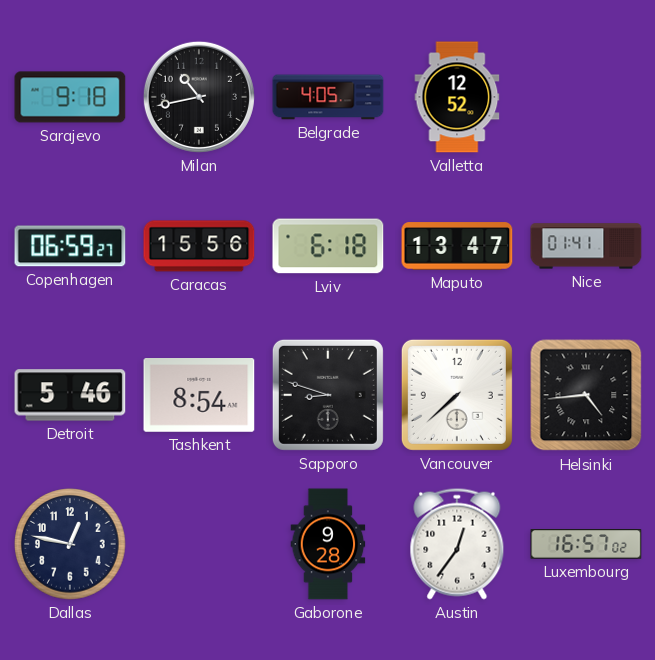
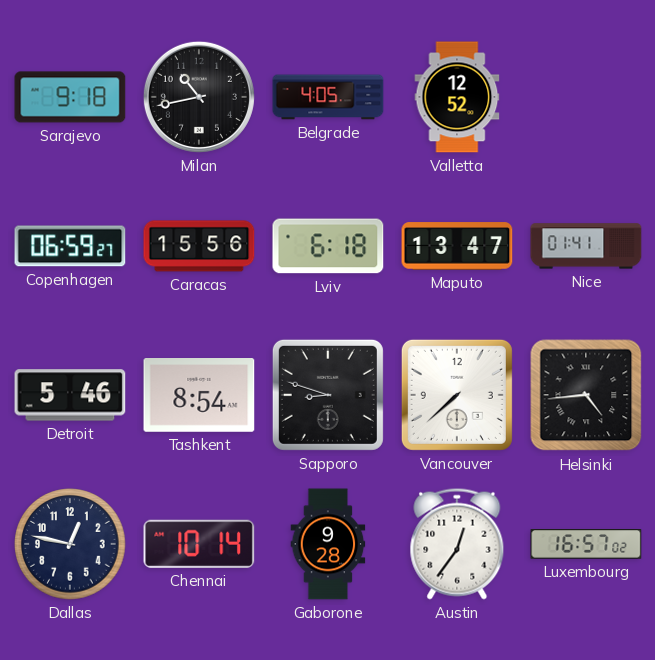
Chennai: none -> 10:14 (199, 544)
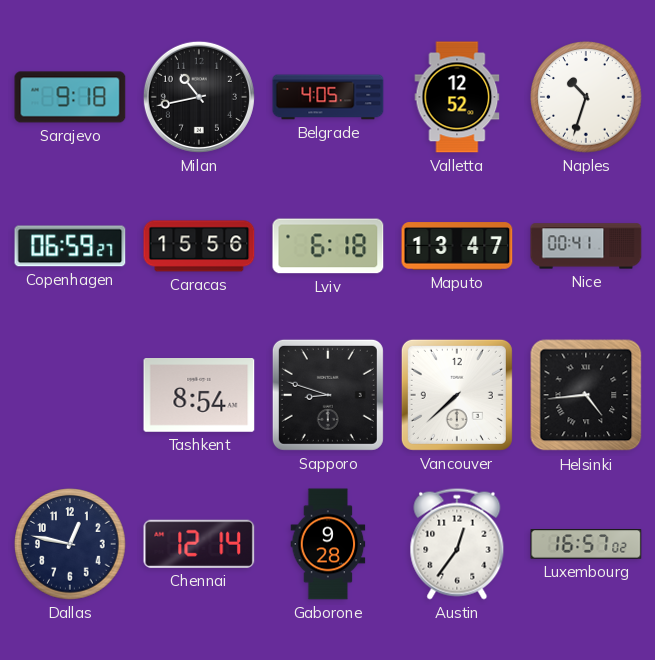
Naples: none -> 10:33 (586, 97)
Nice: 01:41 -> 00:41 (586, 246)
Detroit: 5:46 -> none (70, 395)
Chennai: 10:14 -> 12:14 (199, 544)
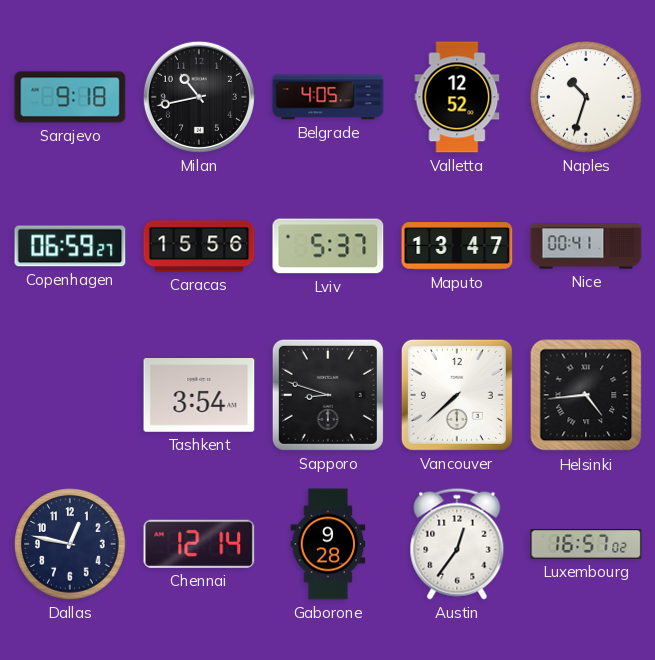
Lviv: 6:18 -> 5:37 (328, 246)
Tashkent: 8:54 -> 3:54 (199, 396)
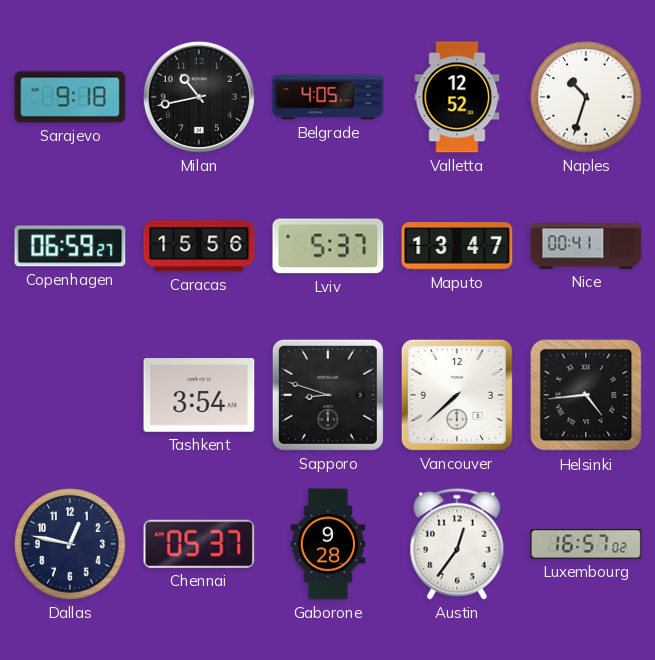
Chennai: 12:14 -> 05:37 (199, 544)
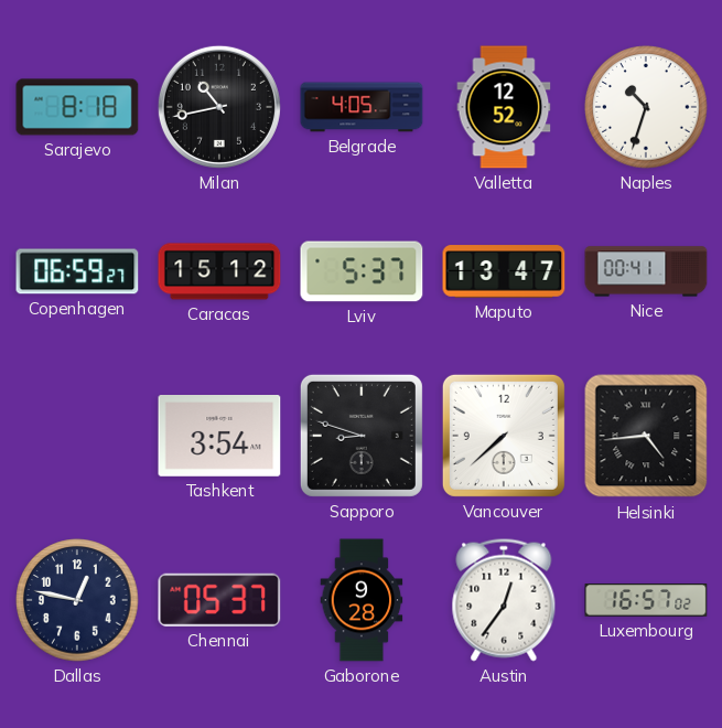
Sarajevo: 9:18 -> 8:18 (77, 107)
Caracas: 15:56 -> 15:12 (219, 271)
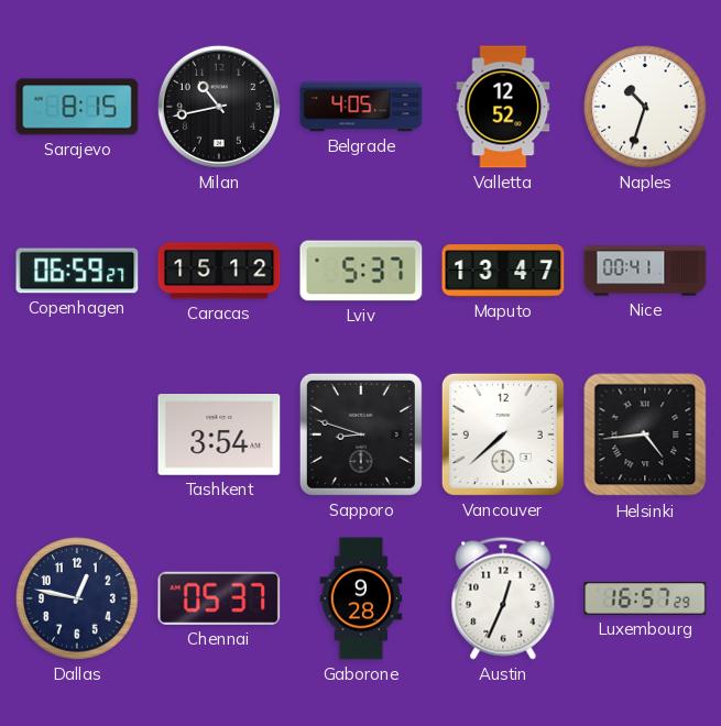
Sarajevo: 8:18 -> 8:15 (77, 107)
Austin: 12:36 -> 12:34 (503, 598)
Luxembourg: 16:57:02 -> 16:57:29 (645, 598)
